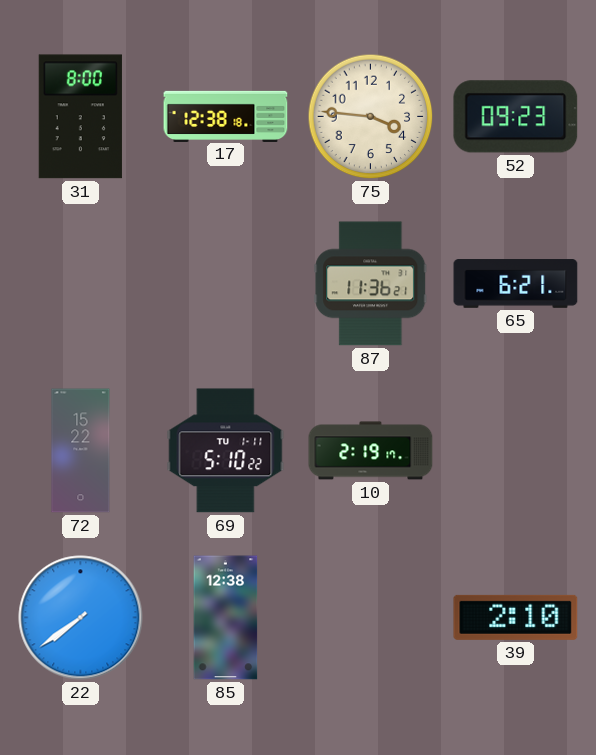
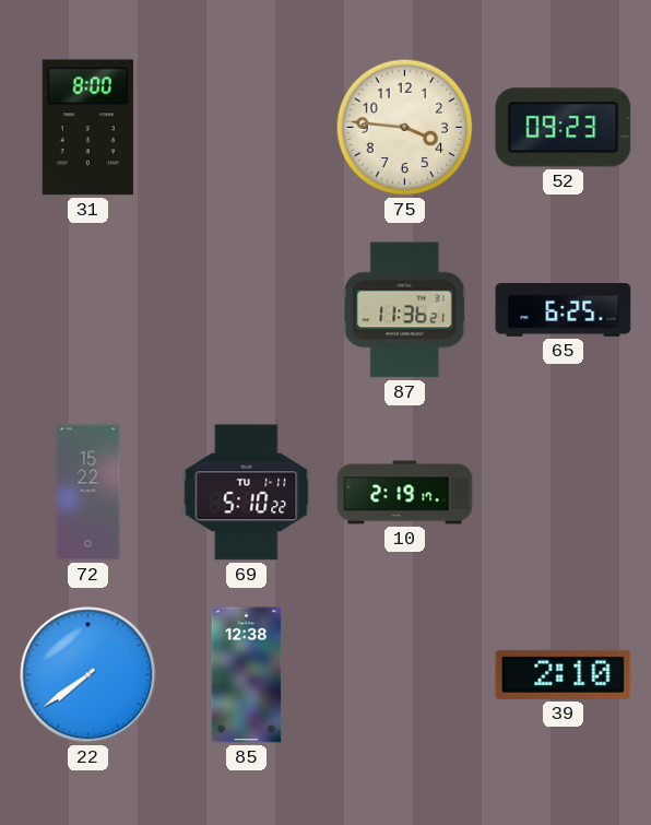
17: 12:38 -> none (226, 116)
65: 6:21 -> 6:25 (564, 310)
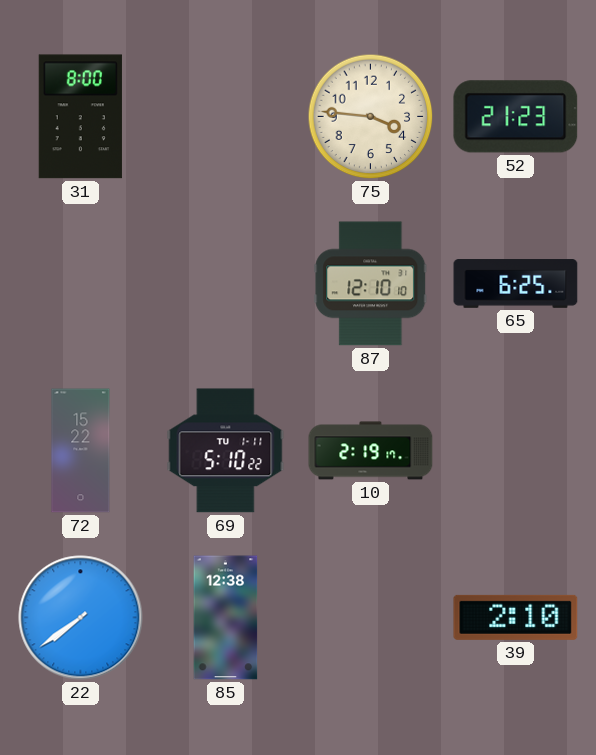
52: 09:23 -> 21:23 (516, 117)
87: 11:36 -> 12:10 (371, 284)
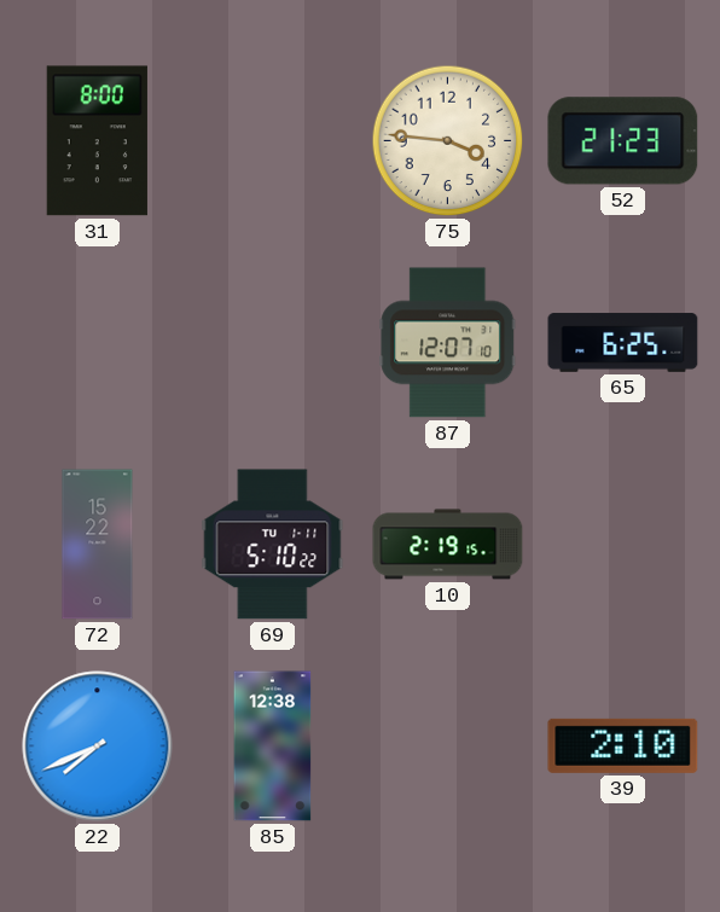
87: 12:10 -> 12:07 (448, 343)
10: 2:19:17 -> 2:19:15 (448, 545)
22: 7:39 -> 7:41 (98, 747)
